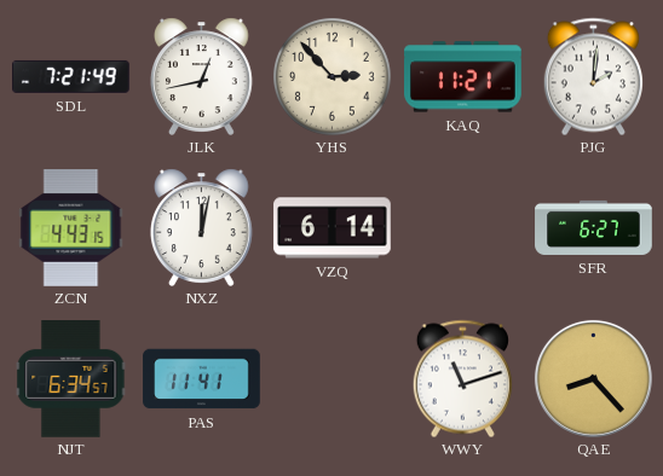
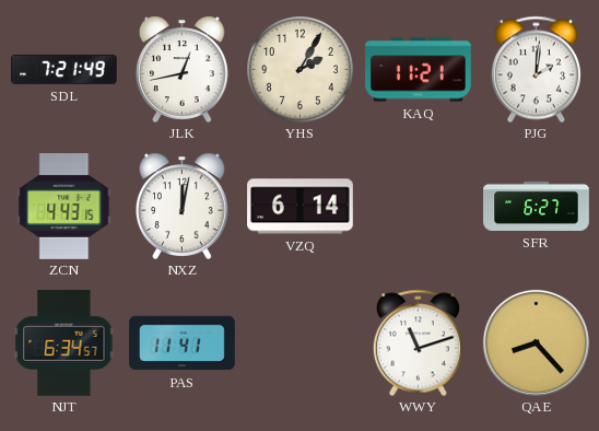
YHS: 2:53 -> 2:05 (301, 70)
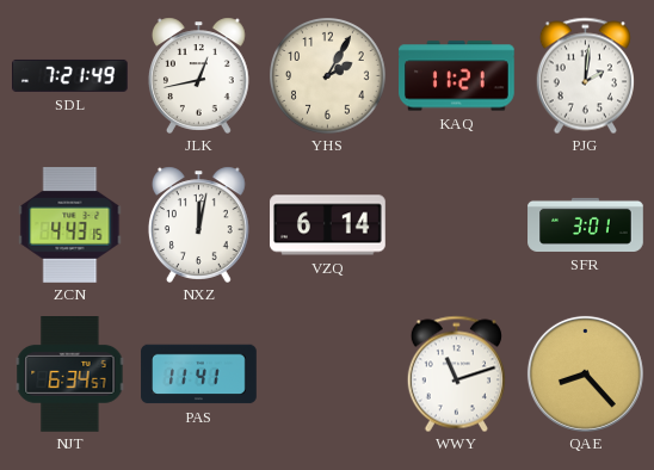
SFR: 6:27 -> 3:01 (586, 224)
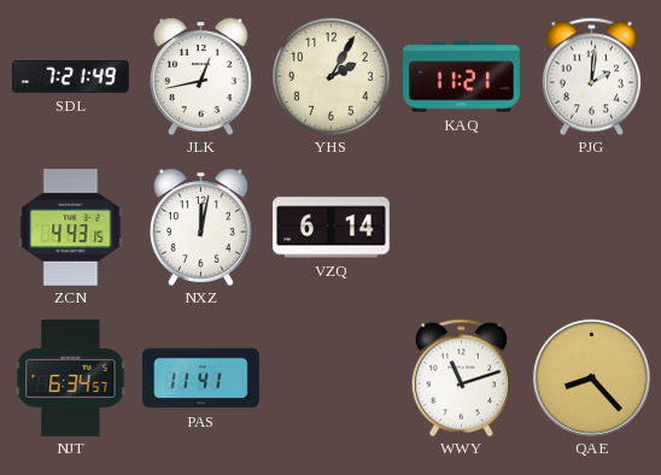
SFR: 3:01 -> none (586, 224)
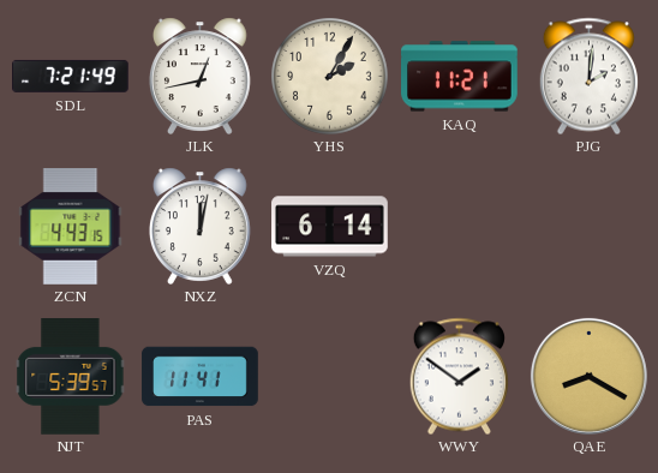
NJT: 6:34 -> 5:39 (71, 377)
WWY: 11:12 -> 1:51 (459, 376)
QAE: 8:23 -> 8:20 (588, 376)
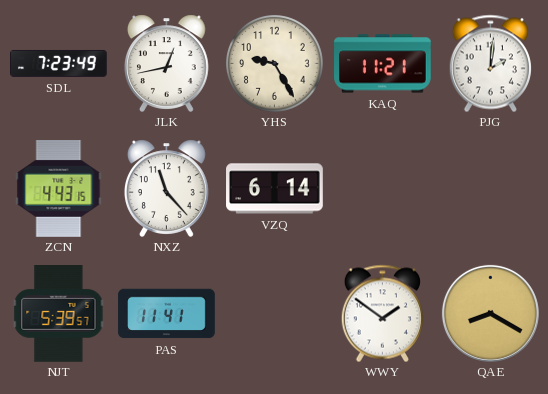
SDL: 7:21 -> 7:23 (59, 63)
YHS: 2:05 -> 9:25 (275, 64)
NXZ: 12:02 -> 11:23 (166, 188)
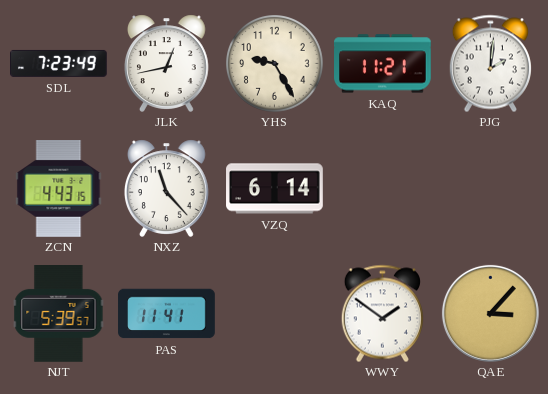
QAE: 8:20 -> 3:07 (490, 313)
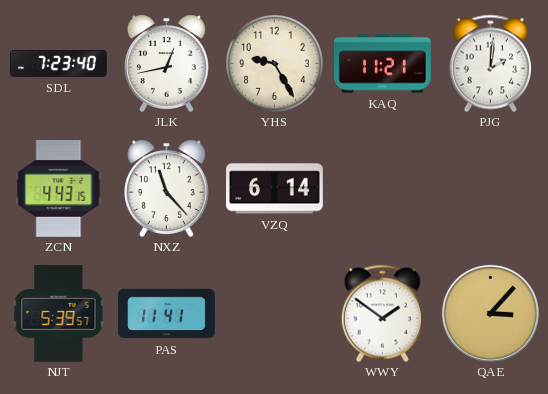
SDL: 7:23:49 -> 7:23:40 (59, 63)
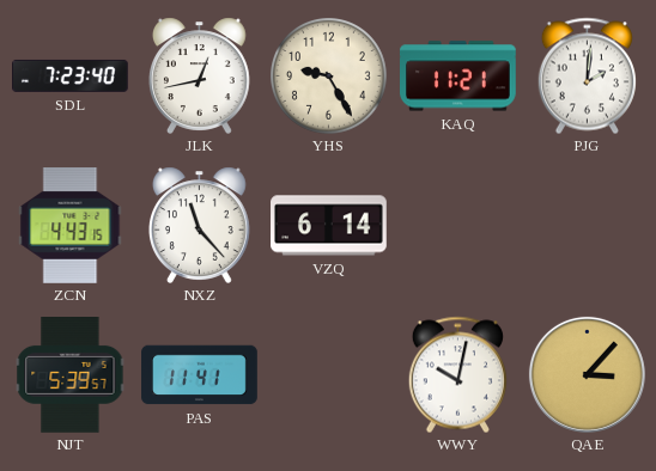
WWY: 1:51 -> 10:02 (457, 374)
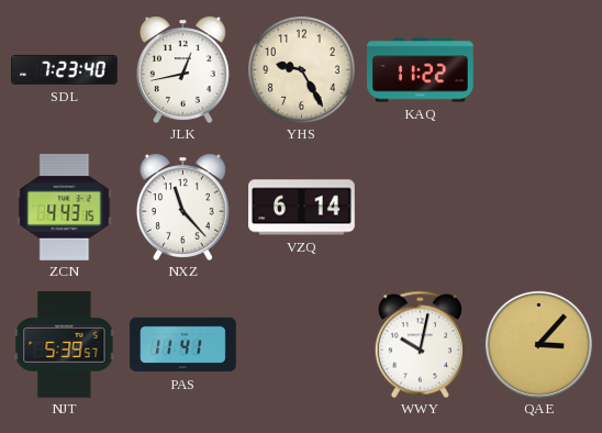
KAQ: 11:21 -> 11:22 (421, 70)
PJG: 2:01 -> none (587, 75)
